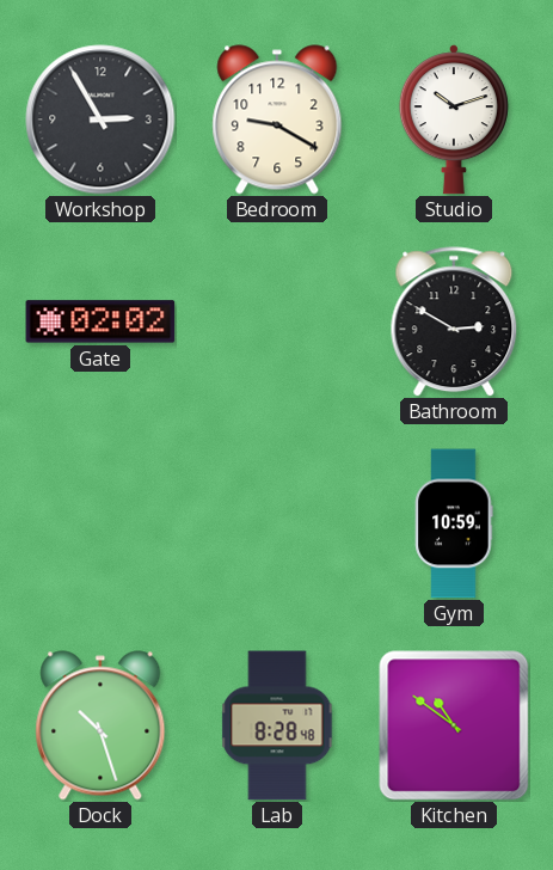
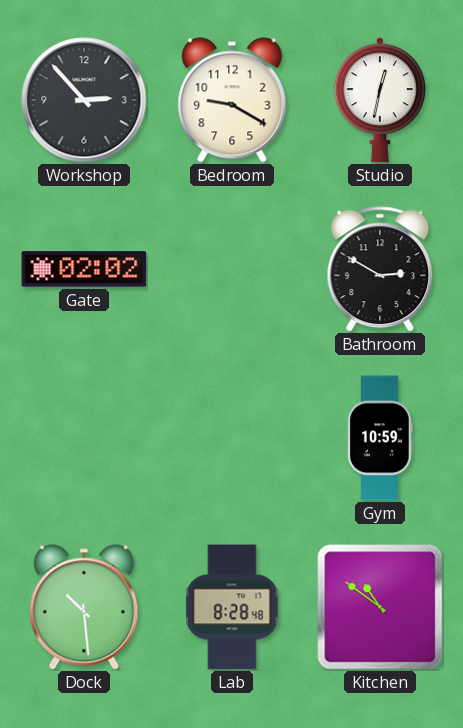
Workshop: 2:55 -> 2:53 (84, 100)
Studio: 10:12 -> 12:32 (380, 100)
Dock: 10:27 -> 10:29 (84, 607)
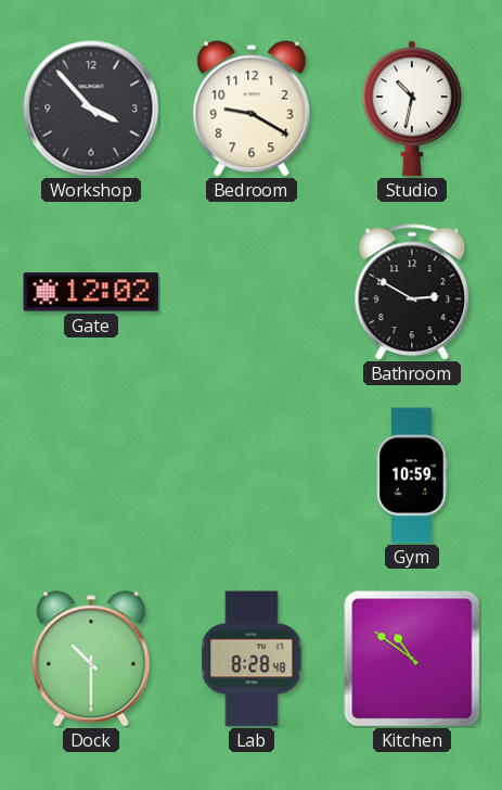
Workshop: 2:53 -> 3:53 (91, 109)
Studio: 12:32 -> 10:32 (412, 109)
Gate: 02:02 -> 12:02 (91, 292)
Dock: 10:29 -> 10:30 (91, 659)
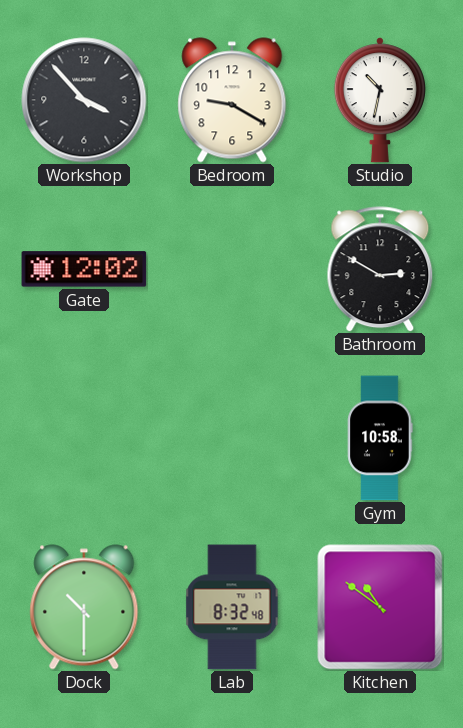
Gym: 10:59 -> 10:58 (380, 438)
Lab: 8:28 -> 8:32 (232, 607)
